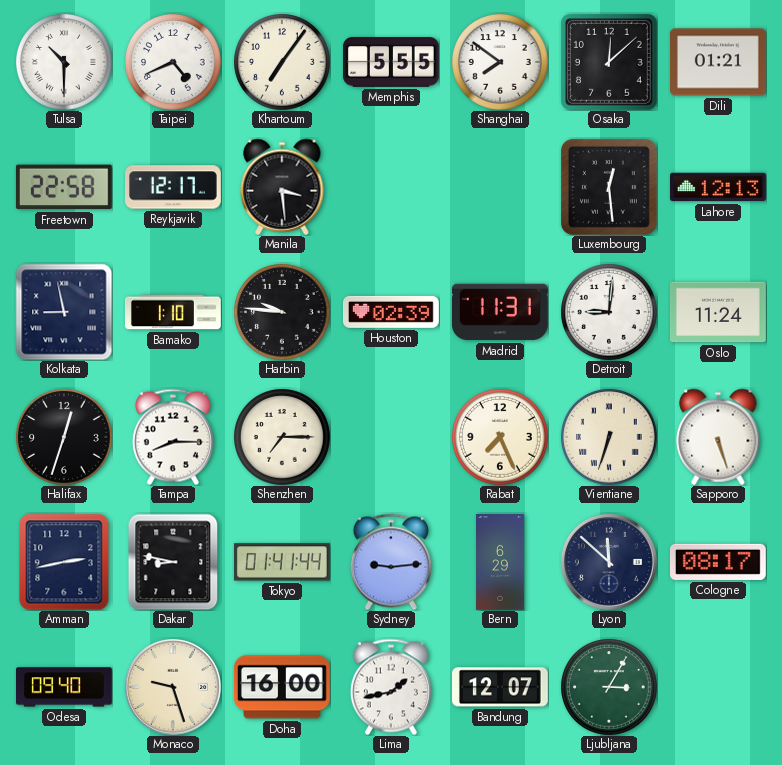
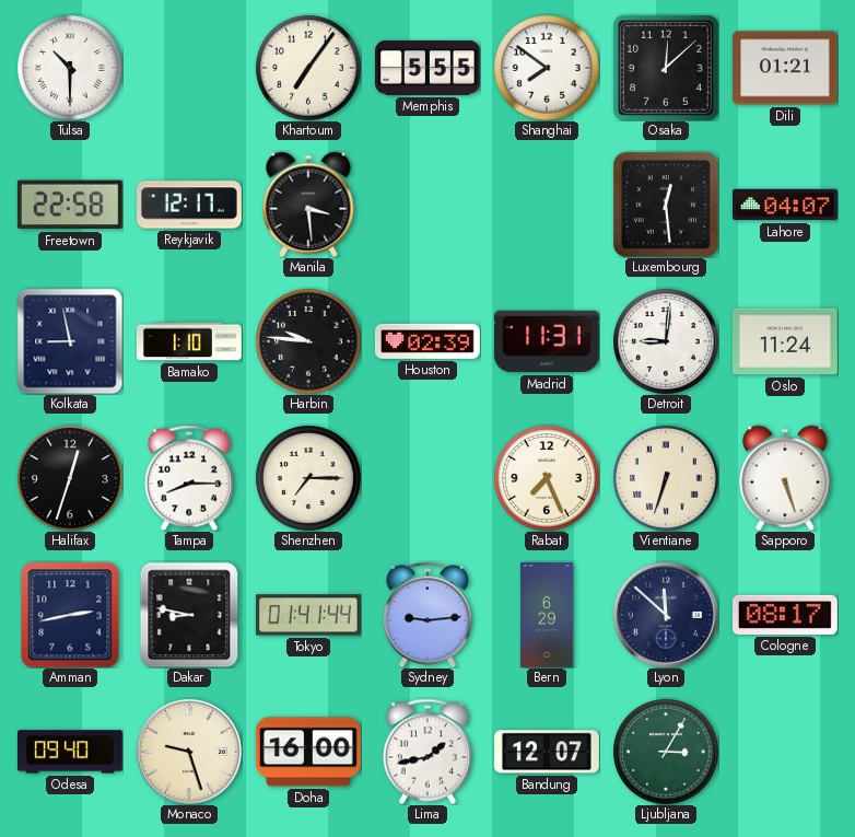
Taipei: 4:41 -> none (173, 62)
Lahore: 12:13 -> 04:07 (786, 205)
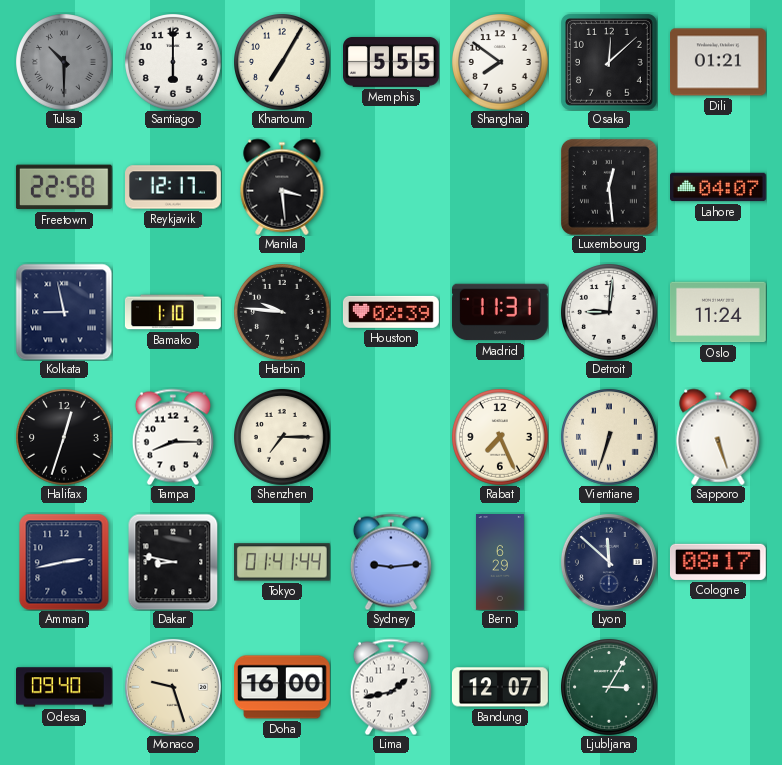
Tulsa dial: white -> grey (64, 62)
Santiago: none -> 6:00 (173, 62)
Khartoum: 7:06 -> 7:05 (282, 62)
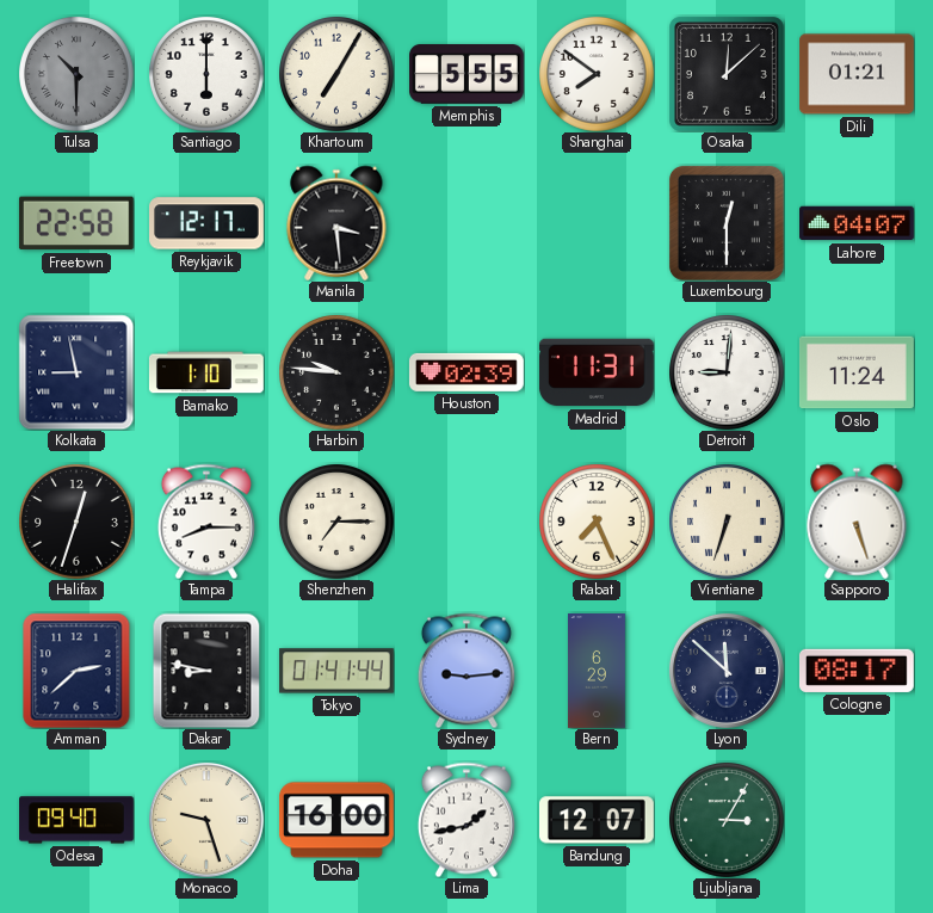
Luxembourg: 12:29 -> 12:30 (727, 223)
Amman: 2:43 -> 2:38 (76, 671)
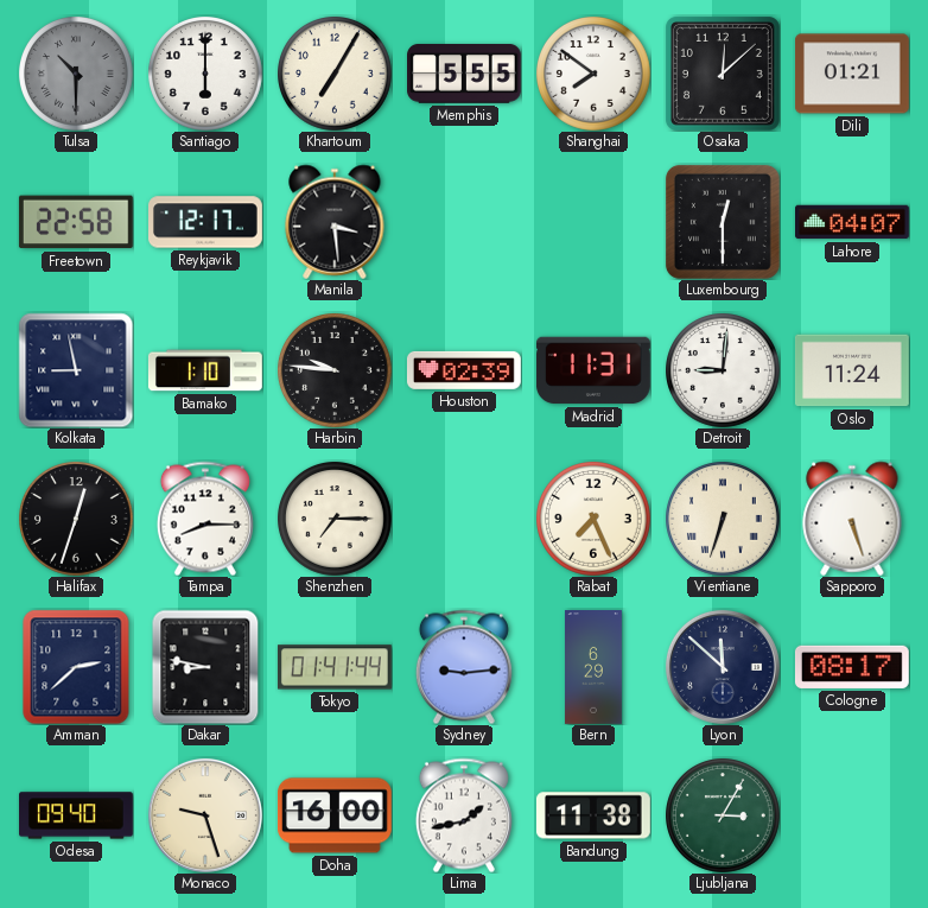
Bandung: 12:07 -> 11:38 (593, 815)
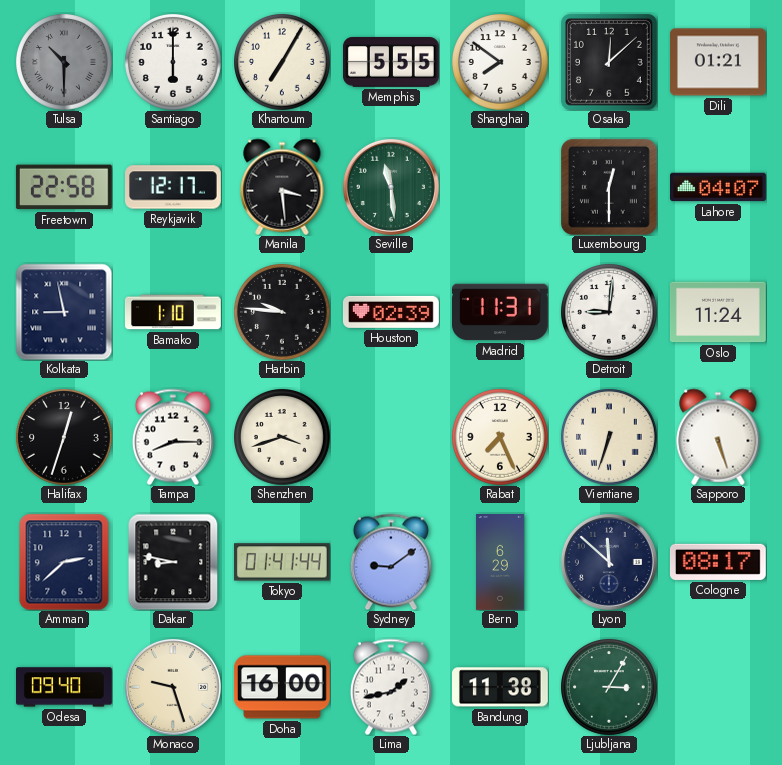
Seville: none -> 11:29 (391, 187)
Shenzhen: 7:15 -> 3:42 (282, 437)
Sydney: 9:14 -> 9:09 (391, 562)
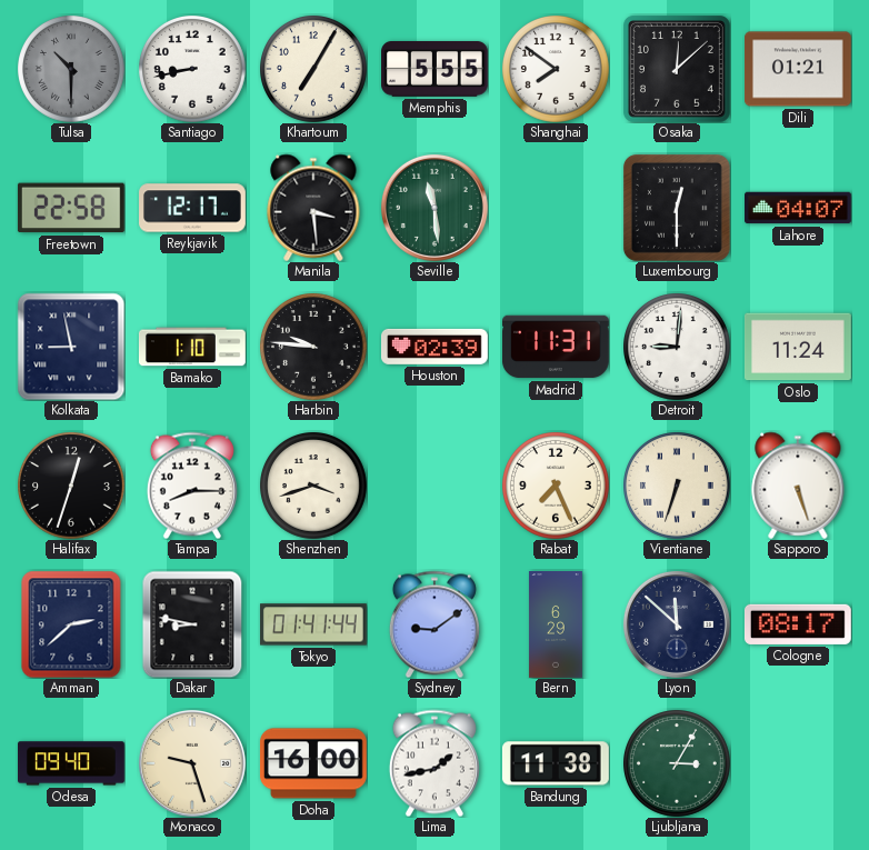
Santiago: 6:00 -> 8:43 (192, 69)
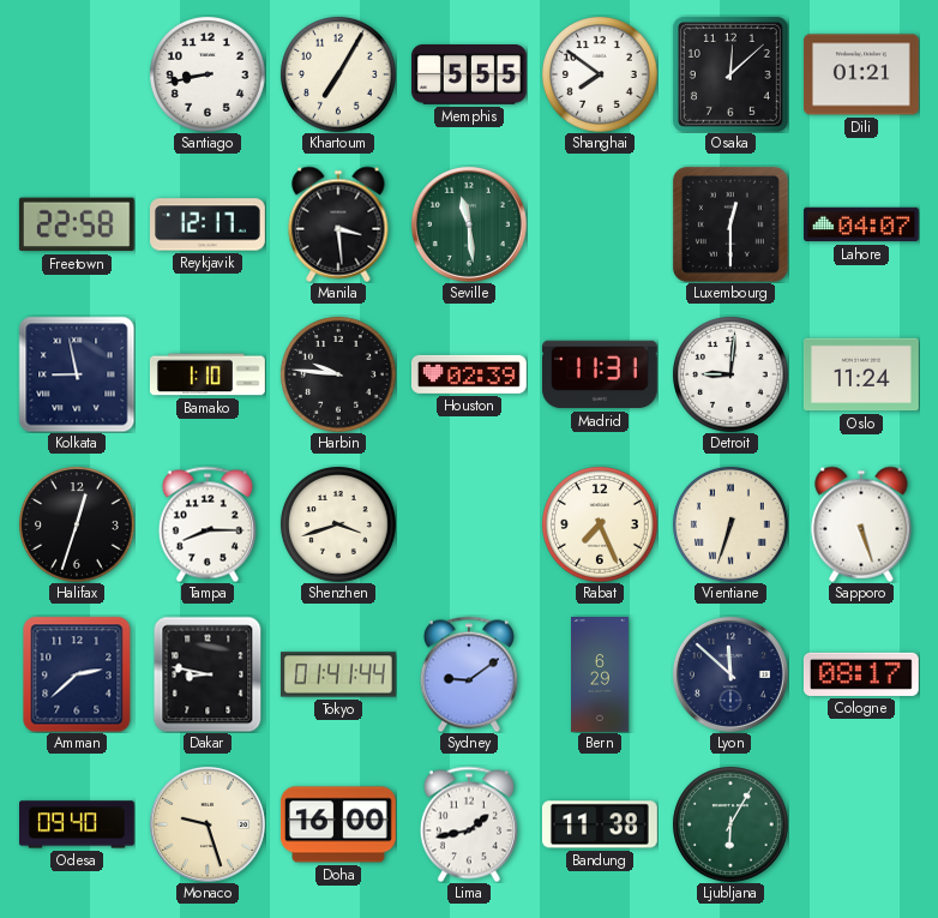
Tulsa: 10:30 -> none (71, 69)
Ljubljana: 3:05 -> 6:05 (730, 824)
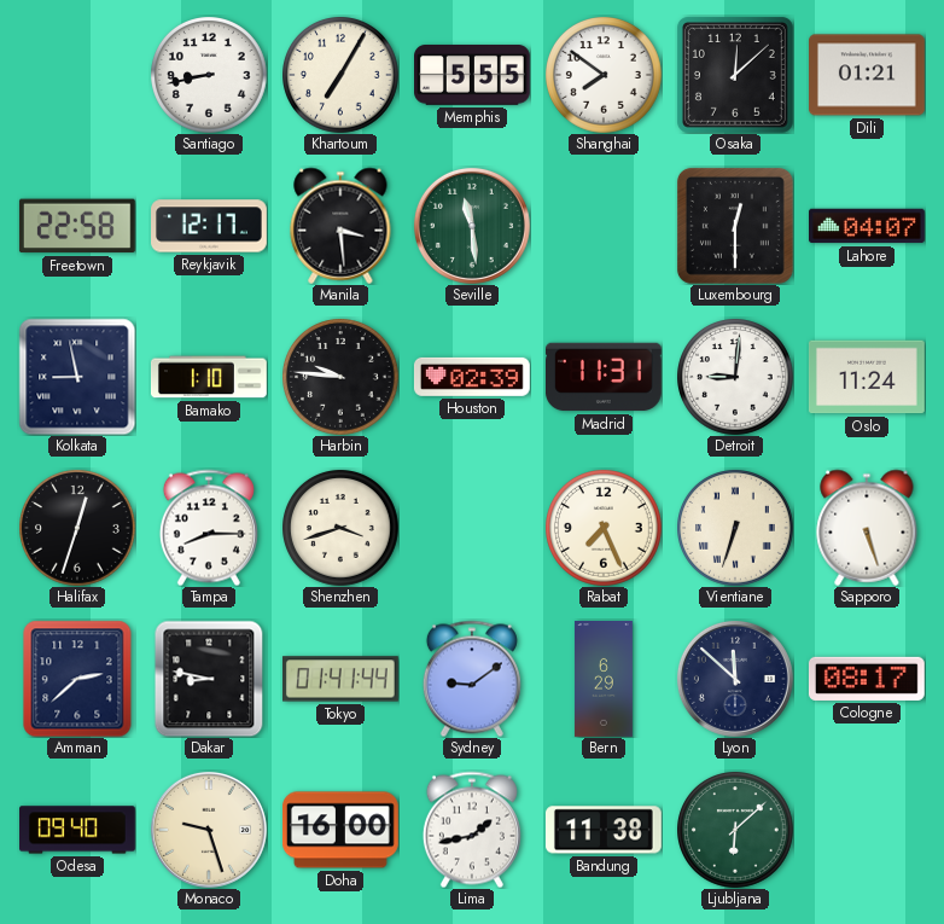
Ljubljana: 6:05 -> 6:08 (735, 830)
